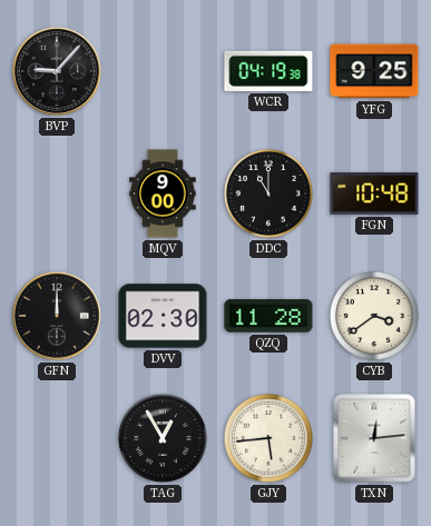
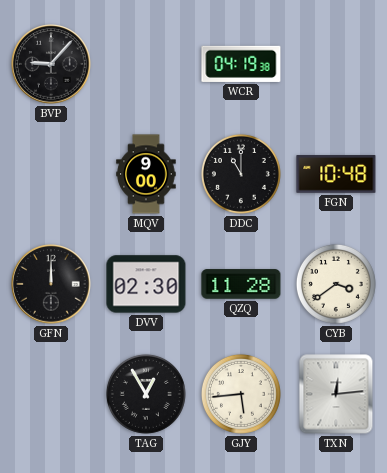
YFG: 9:25 -> none (374, 71)
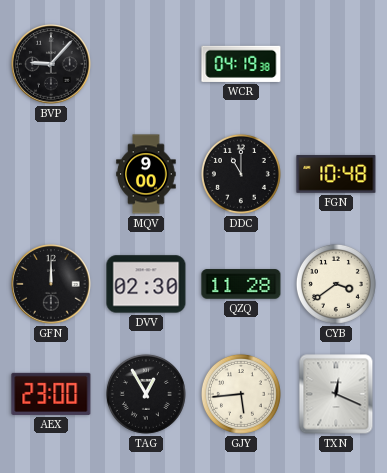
AEX: none -> 23:00 (51, 394)
TXN: 12:14 -> 12:19 (336, 394)
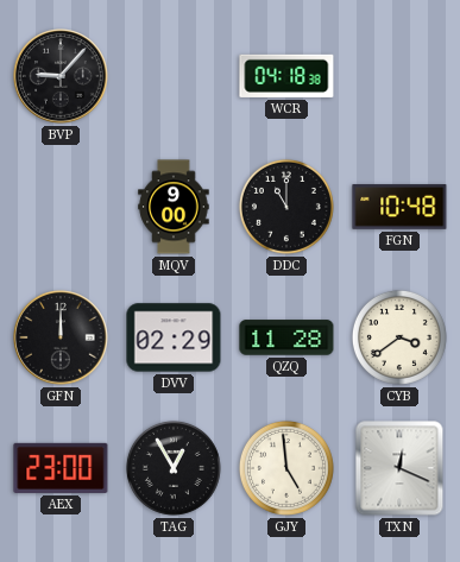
WCR: 04:19 -> 04:18 (286, 76)
DVV: 02:30 -> 02:29 (174, 337)
GJY: 5:44 -> 4:59 (286, 468)
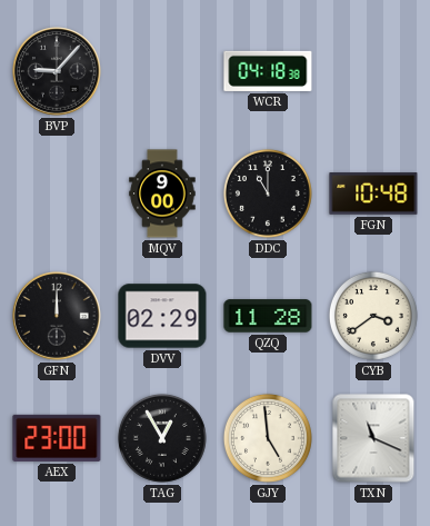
TXN: 12:19 -> 11:19 (373, 438)
